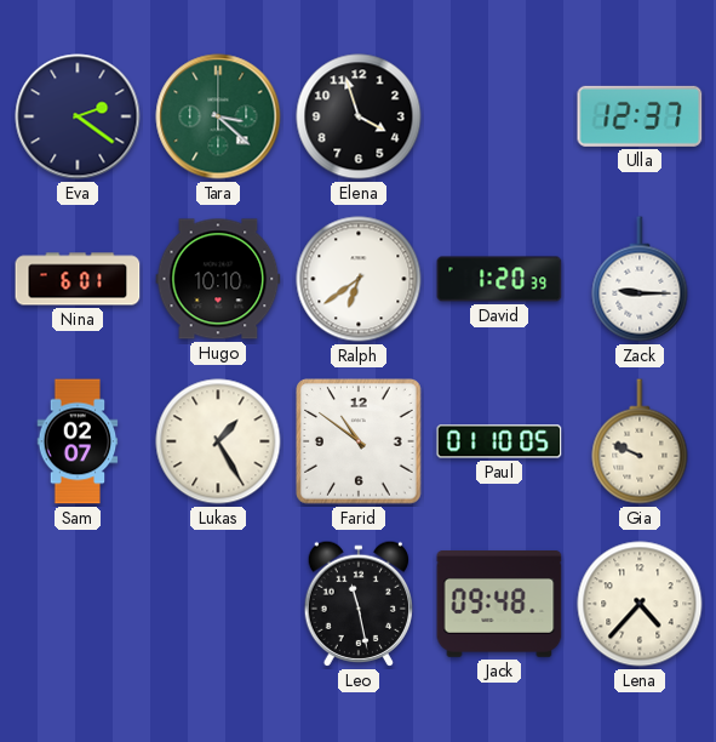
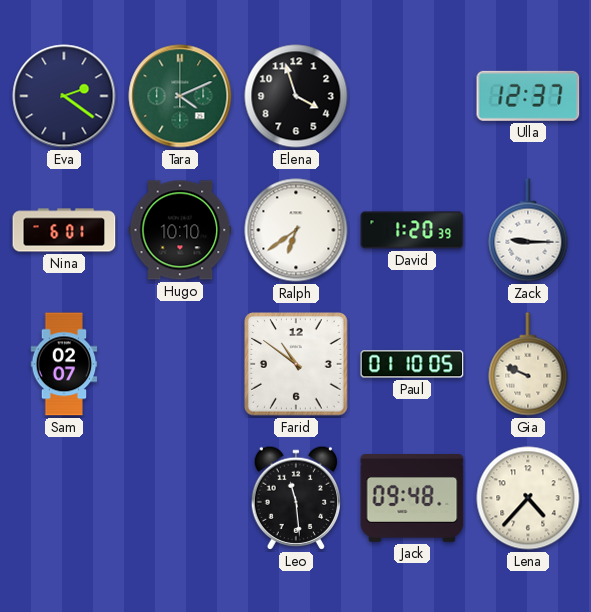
Tara: 3:22 -> 4:11 (180, 96)
Lukas: 1:25 -> none (218, 441)
Leo: 11:28 -> 11:29 (295, 498)
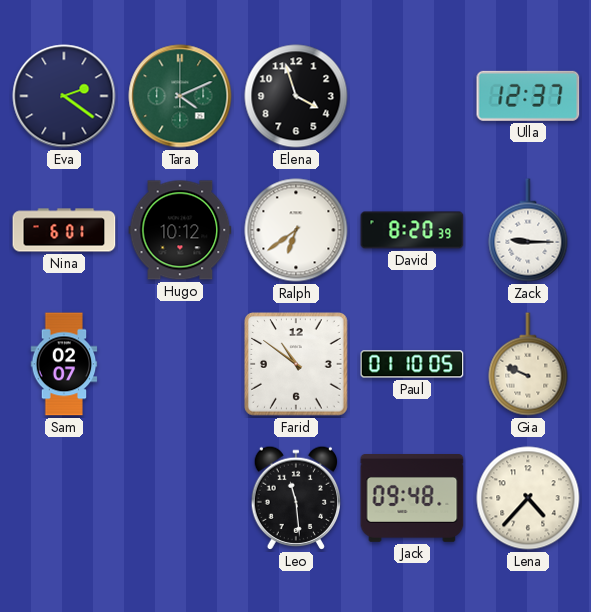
Hugo: 10:10 -> 10:12 (180, 230)
David: 1:20 -> 8:20 (412, 230)
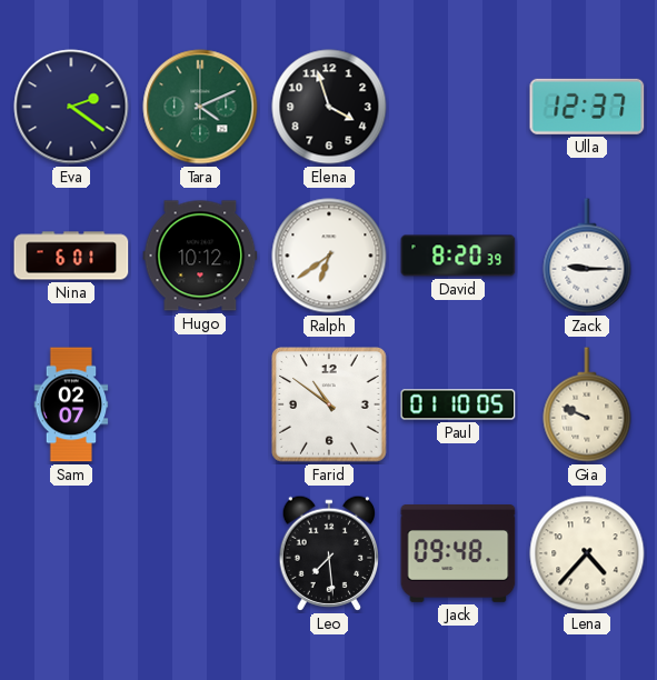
Leo: 11:29 -> 7:29 (328, 553)
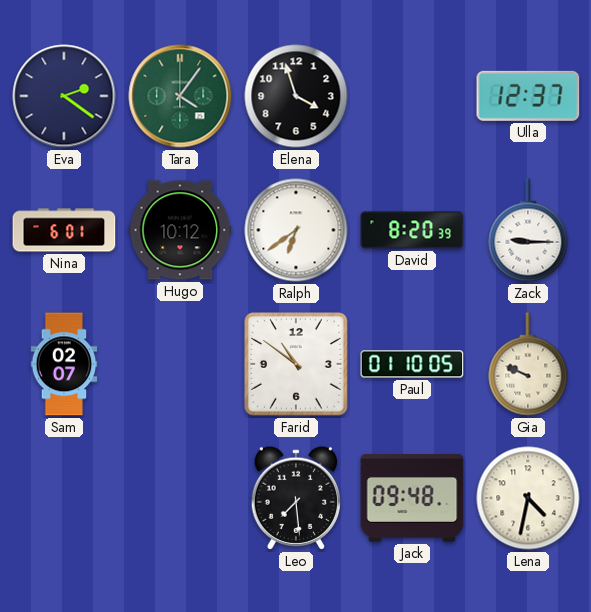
Tara: 4:11 -> 4:06 (180, 96)
Lena: 4:37 -> 4:32 (528, 498)
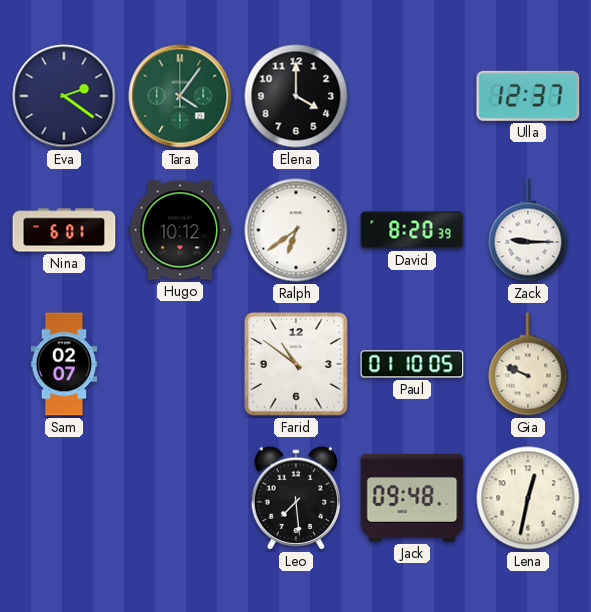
Elena: 3:57 -> 4:00 (296, 96)
Lena: 4:32 -> 12:32 (528, 498)
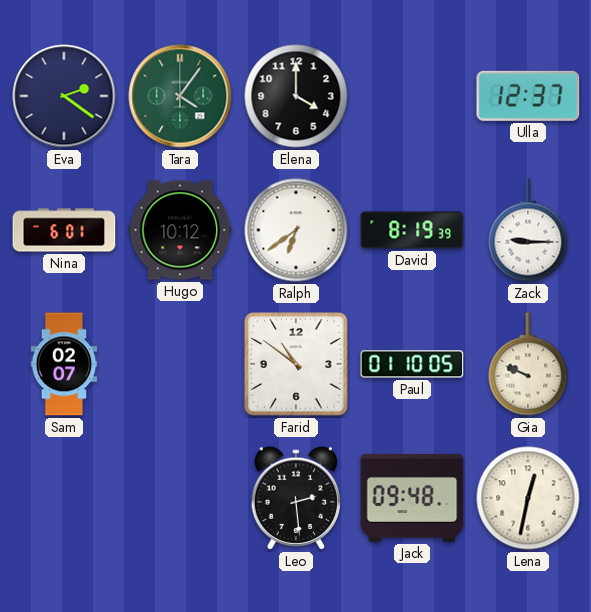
David: 8:20 -> 8:19 (412, 230)
Leo: 7:29 -> 2:29 (295, 498)
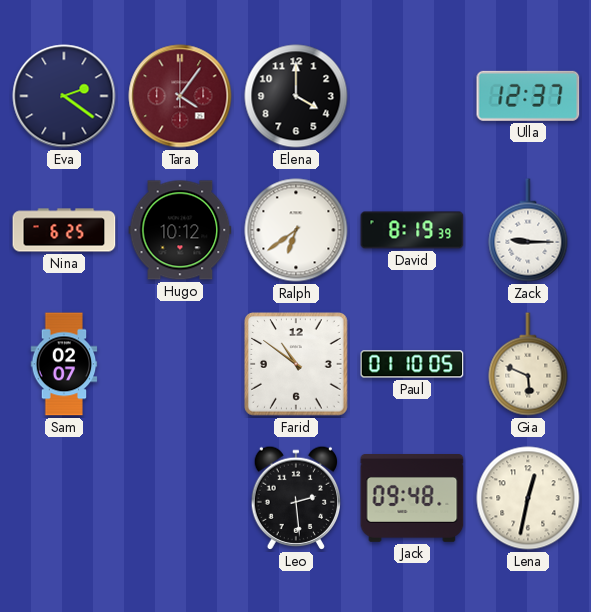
Tara dial: green -> burgundy (180, 96)
Nina: 6:01 -> 6:25 (64, 230)
Gia: 9:49 -> 5:49 (528, 364)
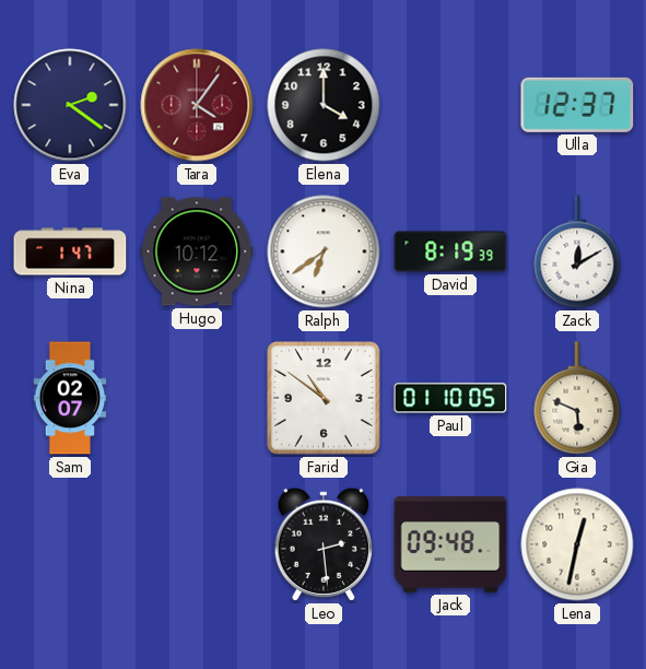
Nina: 6:25 -> 1:47 (70, 251)
Zack: 9:15 -> 12:10 (577, 251)
